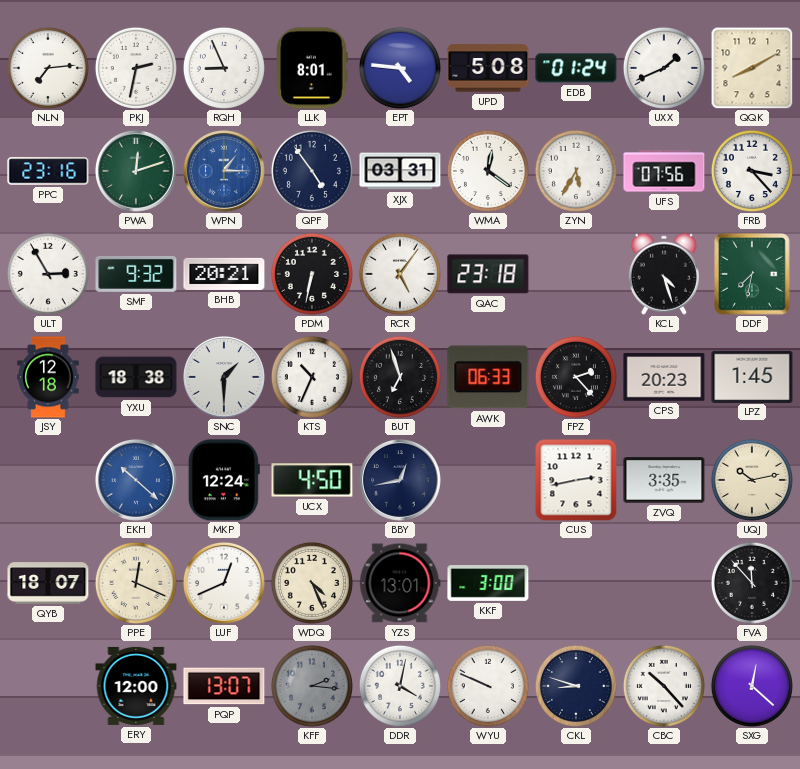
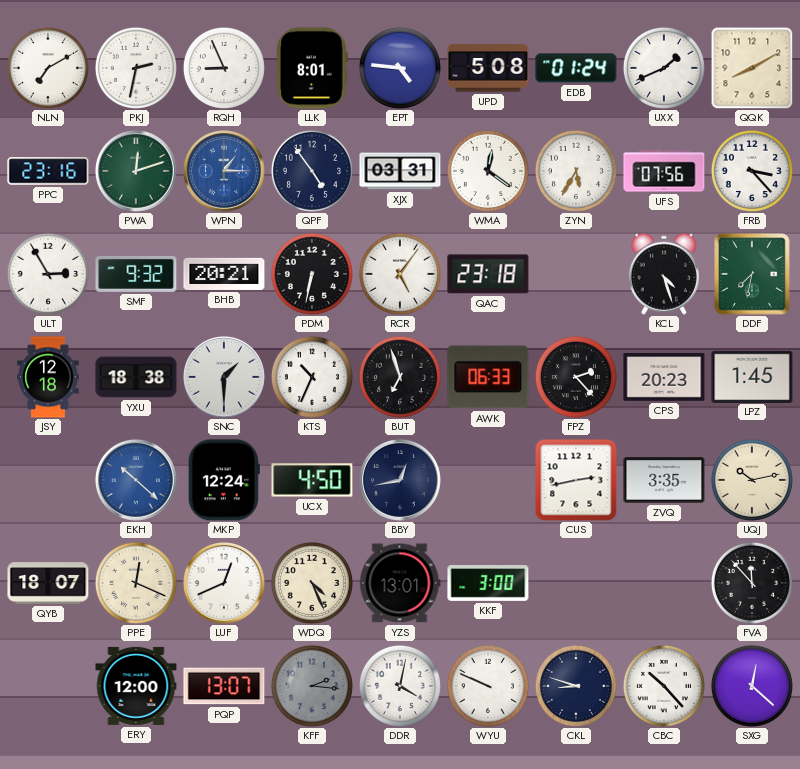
NLN: 7:14 -> 7:10 (48, 68)
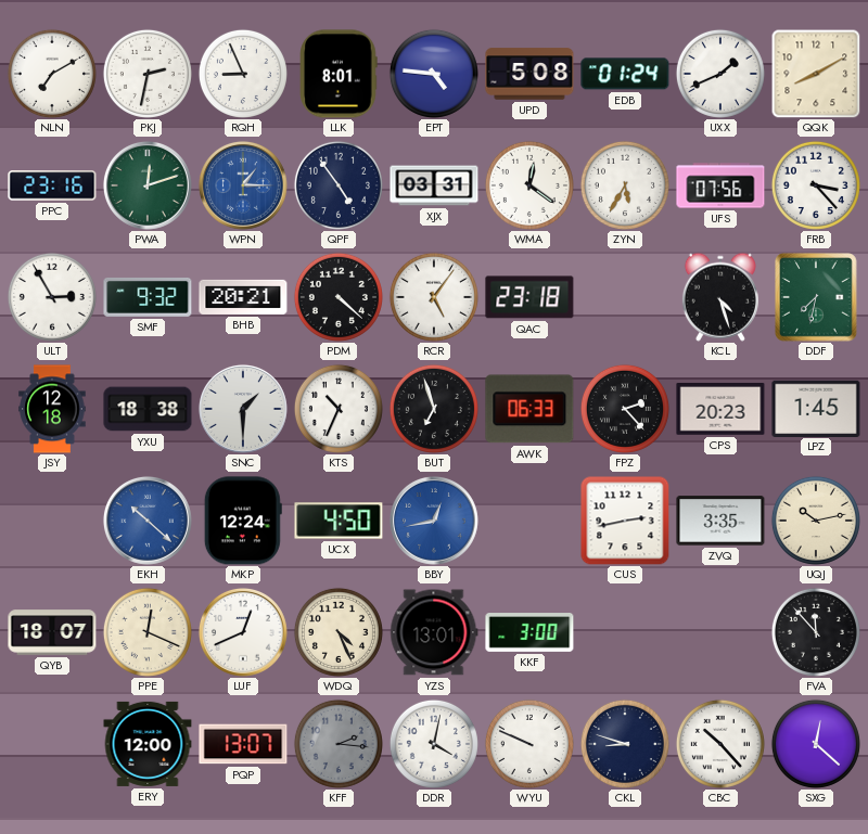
PDM: 6:32 -> 4:22 (339, 297)
BBY dial: navy -> blue (434, 521)
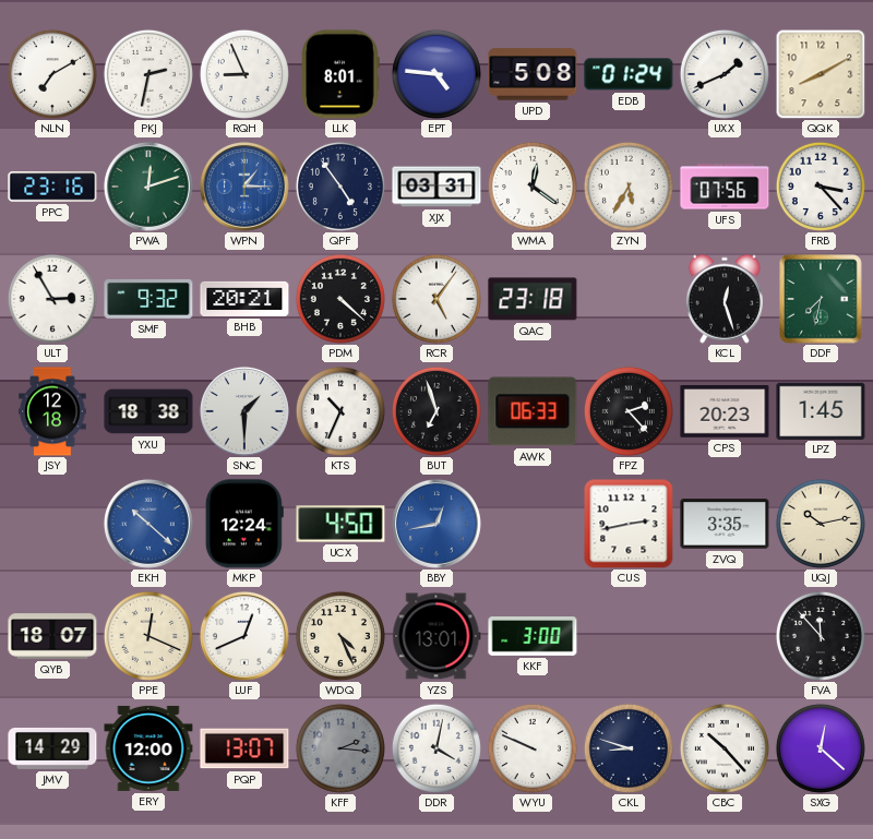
KCL: 4:27 -> 12:27 (725, 299)
JMV: none -> 14:29 (52, 748)
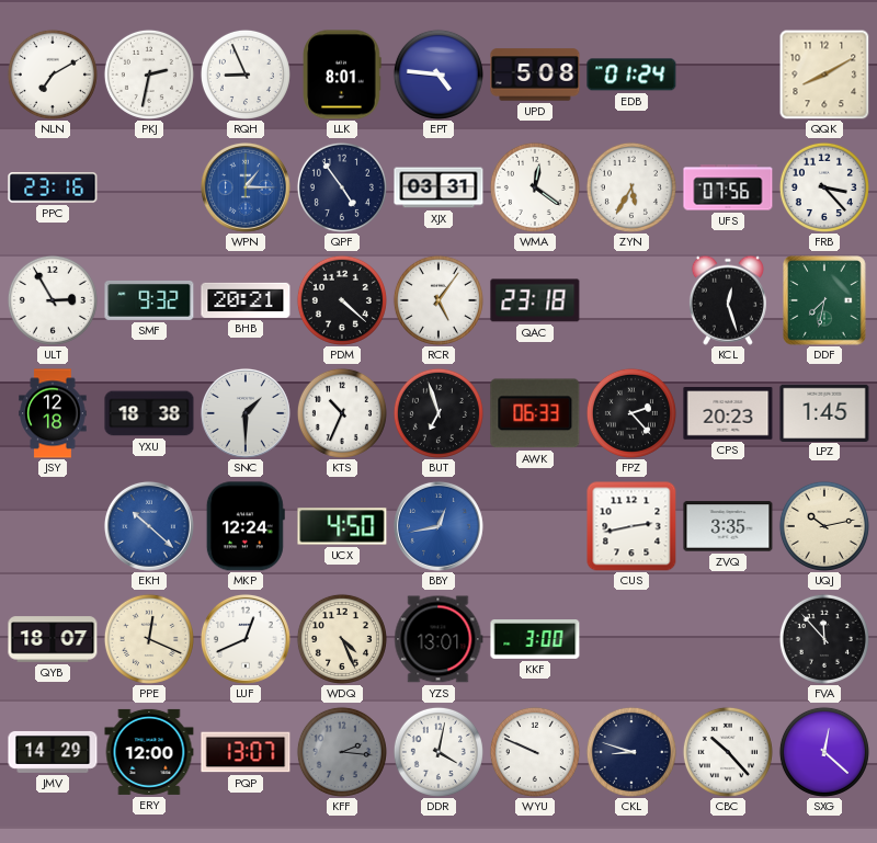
UXX: 1:41 -> none (725, 74)
PWA: 12:12 -> none (148, 187)
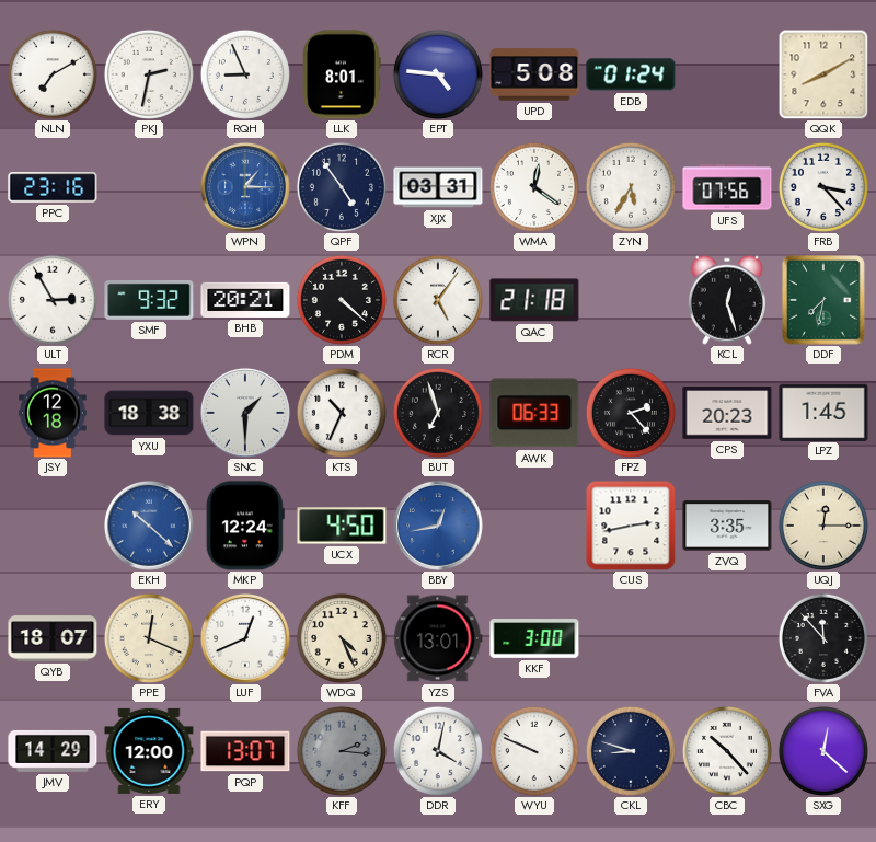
QAC: 23:18 -> 21:18 (534, 300)
UQJ: 10:13 -> 12:15 (823, 526)
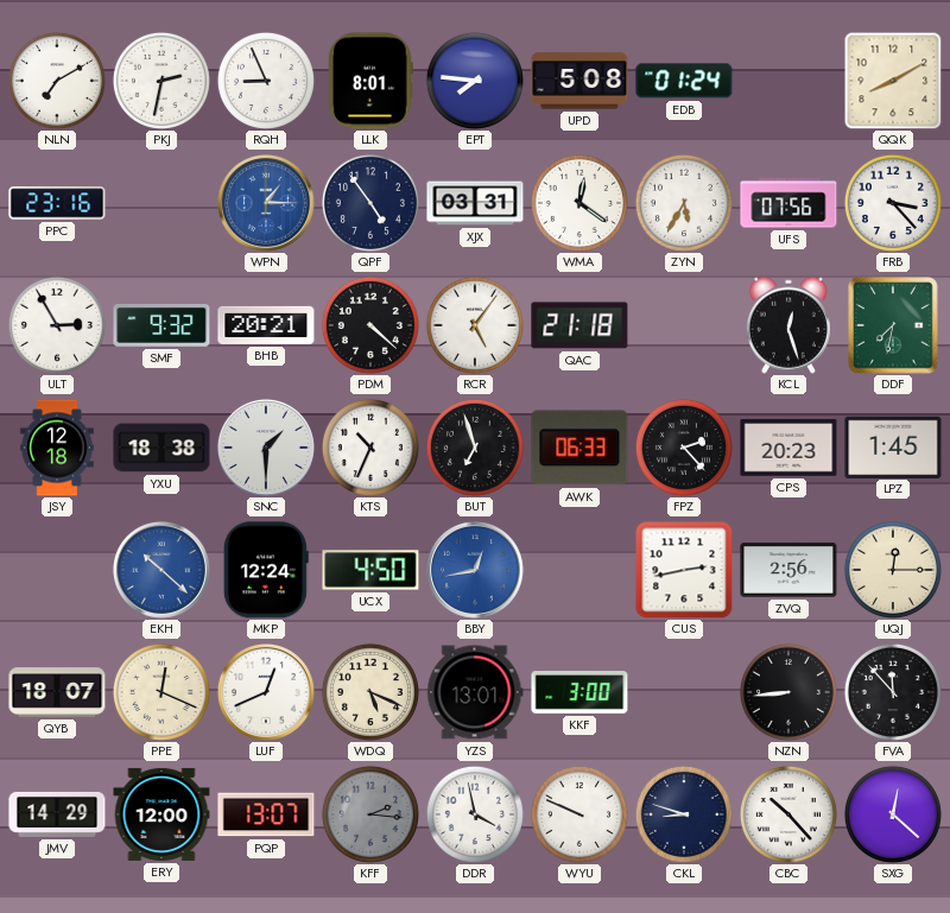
EPT: 4:46 -> 7:46 (475, 81)
ZVQ: 3:35 -> 2:56 (788, 570)
WDQ: 4:26 -> 5:19 (370, 692)
NZN: none -> 8:44 (788, 692)
DDR: 4:02 -> 3:58 (475, 814)
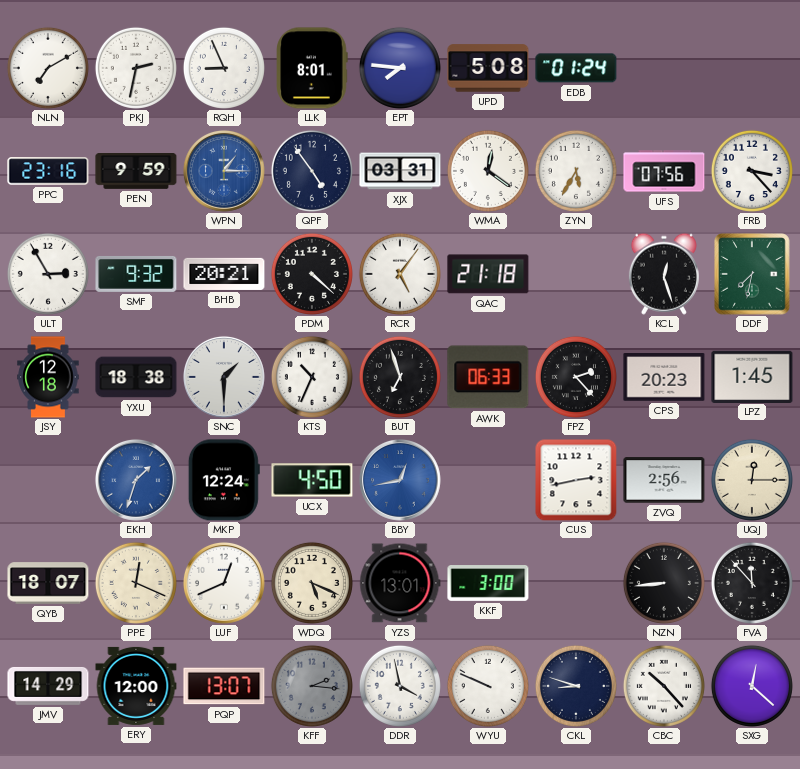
QQK: 8:10 -> none (893, 81)
PEN: none -> 9:59 (136, 172)
EKH: 10:22 -> 1:33 (136, 480)
